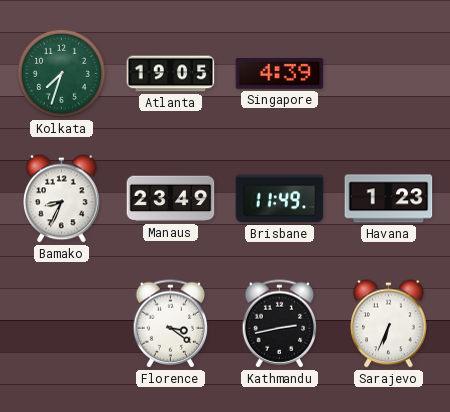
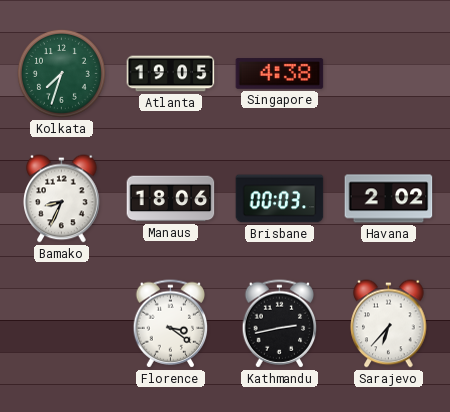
Singapore: 4:39 -> 4:38 (280, 74)
Manaus: 23:49 -> 18:06 (171, 199)
Brisbane: 11:49 -> 00:03 (280, 199)
Havana: 1:23 -> 2:02 (389, 199)
Sarajevo: 6:34 -> 6:37 (389, 324)
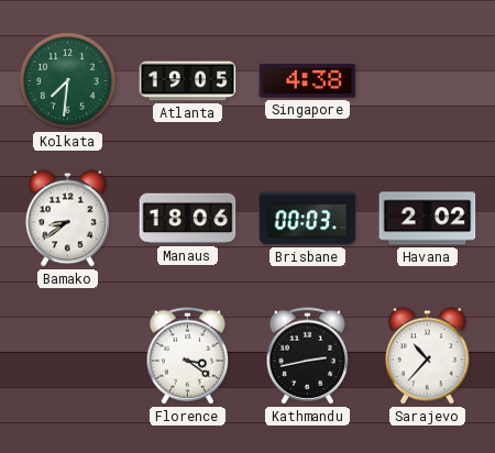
Kolkata: 7:33 -> 7:31 (67, 80)
Bamako: 8:34 -> 8:39 (68, 219)
Sarajevo: 6:37 -> 10:37 (428, 356)
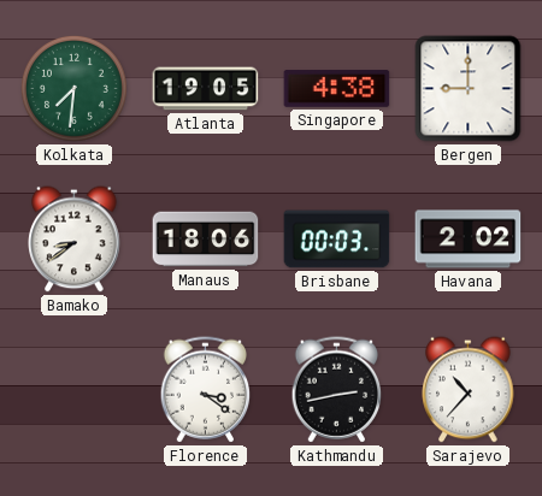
Bergen: none -> 9:00 (469, 89)
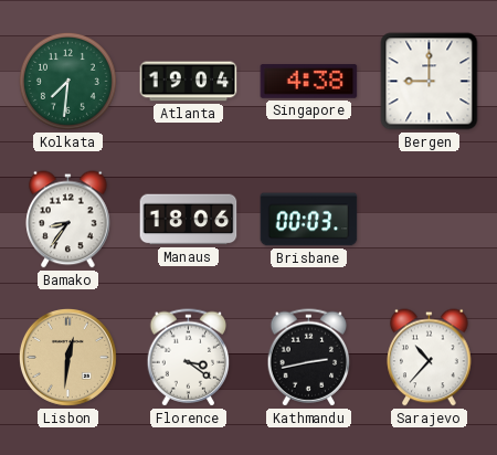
Atlanta: 19:05 -> 19:04 (189, 82)
Bamako: 8:39 -> 8:36 (68, 220)
Havana: 2:02 -> none (469, 240)
Lisbon: none -> 12:31 (67, 357)
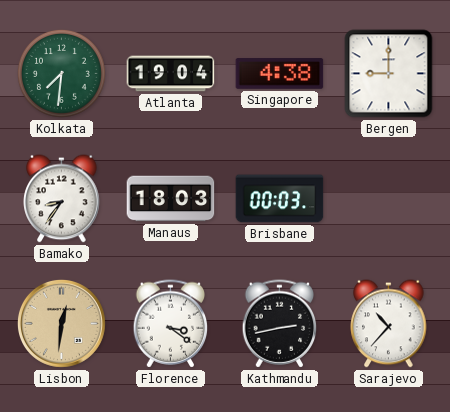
Manaus: 18:06 -> 18:03 (171, 199)
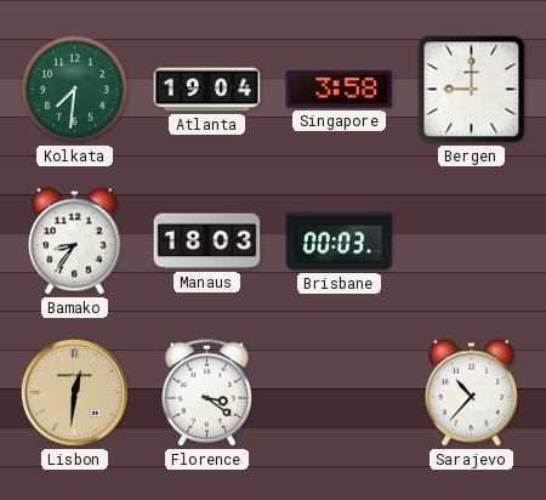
Singapore: 4:38 -> 3:58 (340, 90)
Kathmandu: 2:43 -> none (280, 324)
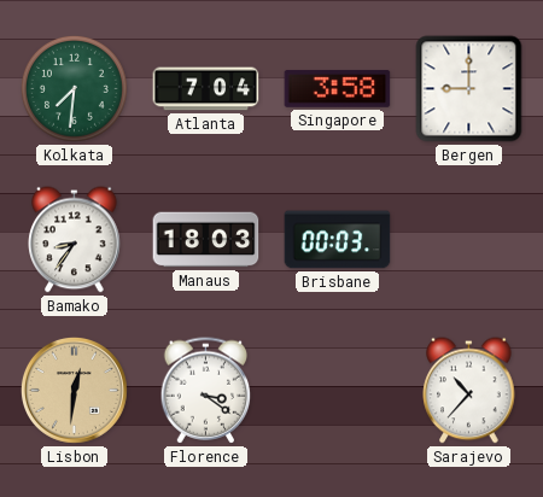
Atlanta: 19:04 -> 7:04 (206, 89)
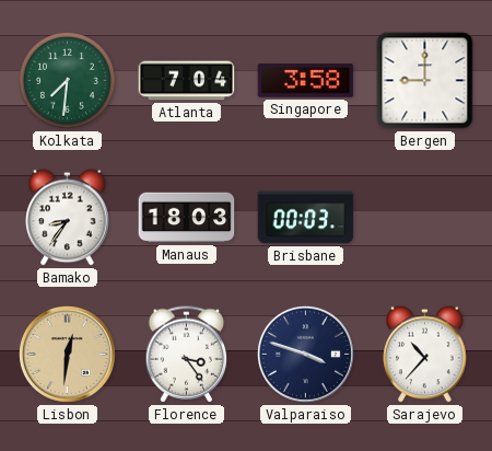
Florence: 3:21 -> 3:24 (187, 355)
Valparaiso: none -> 3:48 (305, 354)
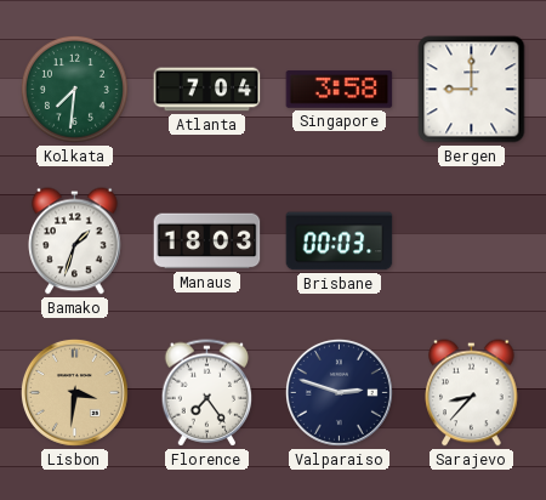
Bamako: 8:36 -> 1:33 (75, 242)
Lisbon: 12:31 -> 3:31 (74, 392)
Florence: 3:24 -> 7:24 (207, 393)
Valparaiso: 3:48 -> 2:48 (339, 392)
Sarajevo: 10:37 -> 8:37 (472, 393)
